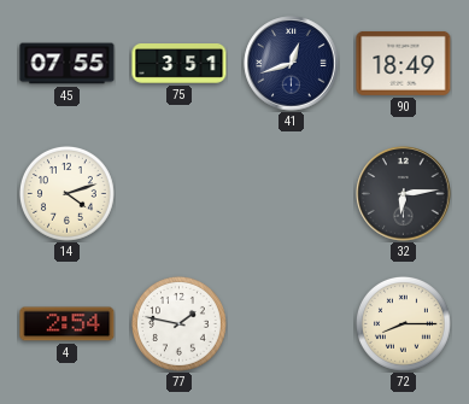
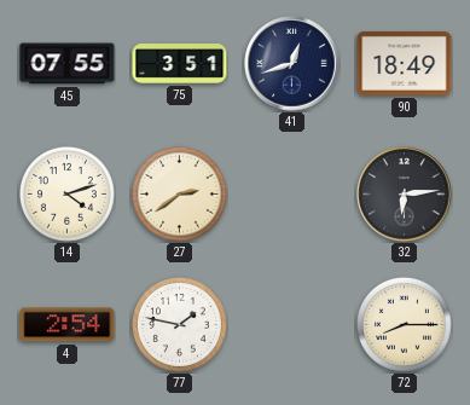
27: none -> 2:39 (179, 193)
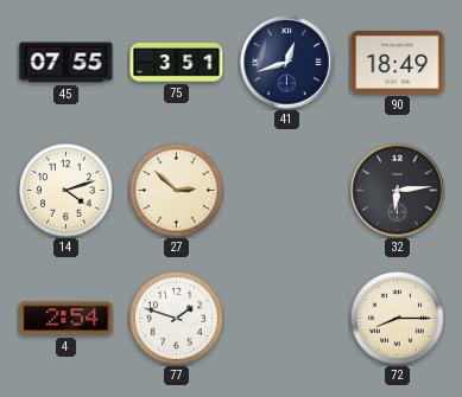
27: 2:39 -> 2:52 (176, 190)
77: 1:47 -> 1:48 (176, 318)
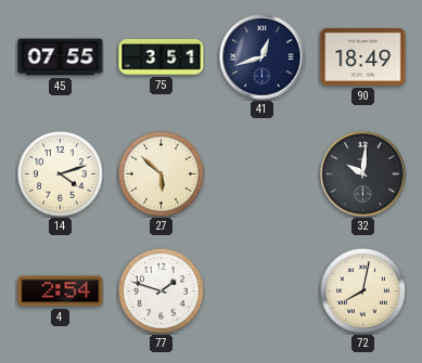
27: 2:52 -> 5:52 (161, 173)
32: 6:14 -> 10:01 (363, 174)
72: 8:15 -> 8:02 (362, 290)
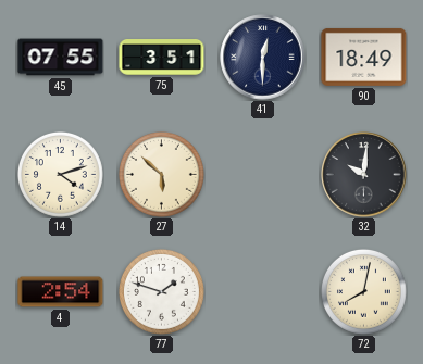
41: 12:42 -> 12:30 (263, 58)
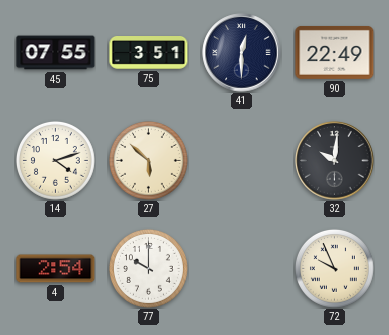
90: 18:49 -> 22:49 (335, 52)
77: 1:48 -> 10:00 (148, 268)
72: 8:02 -> 9:56 (334, 268)
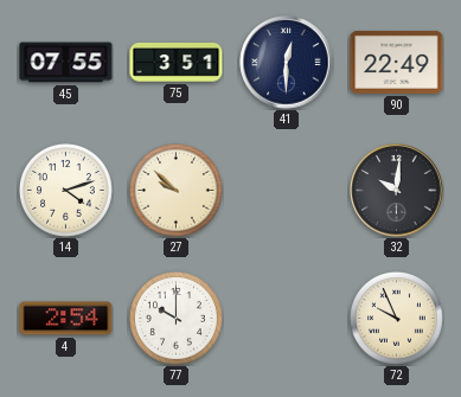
27: 5:52 -> 9:52 (175, 190)
